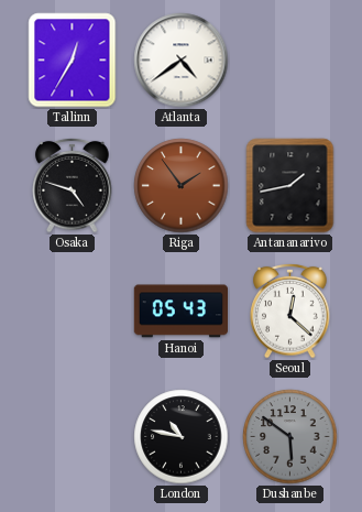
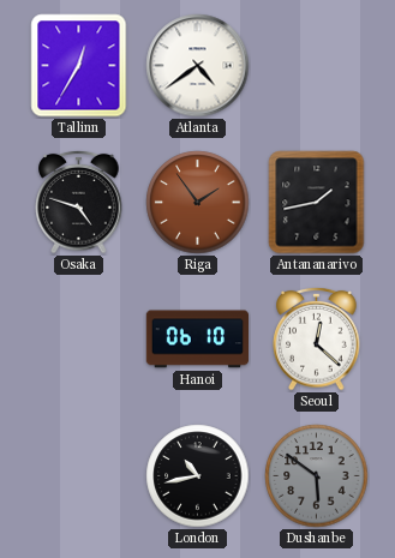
Hanoi: 05:43 -> 06:10 (197, 340)
London: 10:47 -> 10:43 (198, 476)
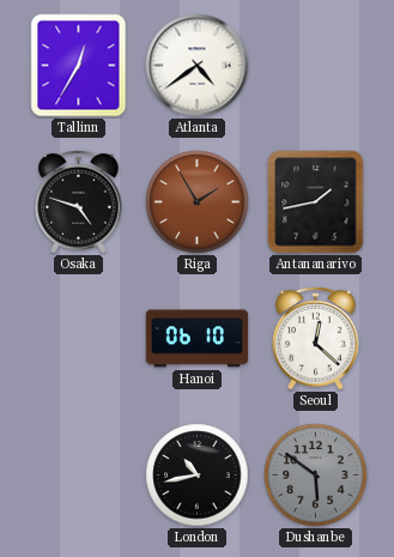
Riga: 1:54 -> 1:55 (198, 202)
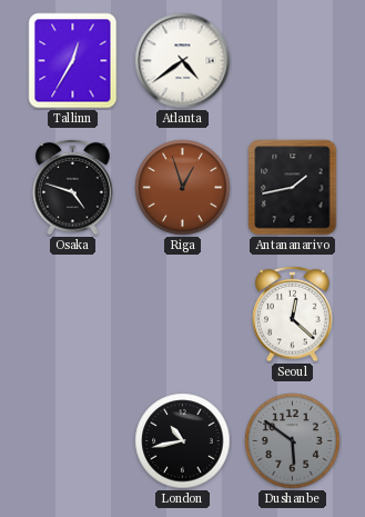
Riga: 1:55 -> 12:57 (183, 188)
Hanoi: 06:10 -> none (196, 339)
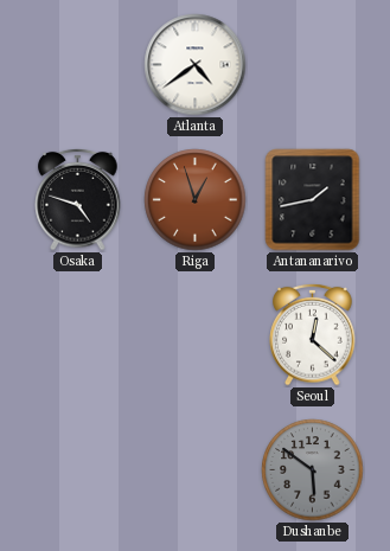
Tallinn: 12:35 -> none (73, 61)
London: 10:43 -> none (183, 441)
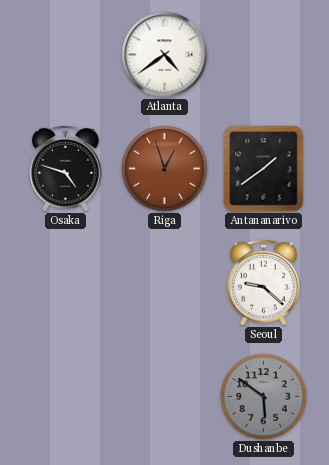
Antananarivo: 1:43 -> 1:39 (264, 169)
Seoul: 12:22 -> 9:22 (264, 282)
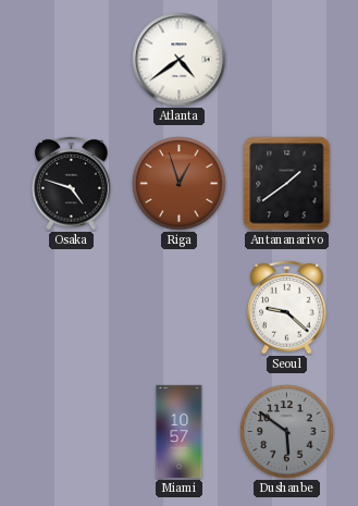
Miami: none -> 10:57 (180, 432)
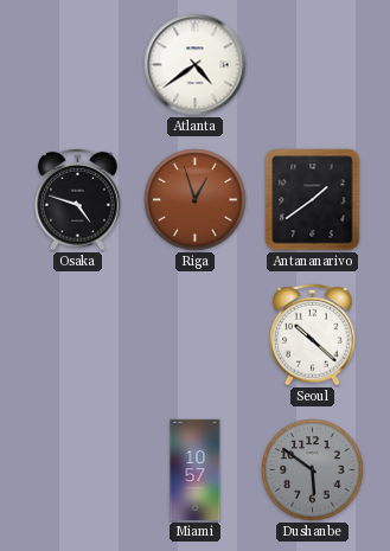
Seoul: 9:22 -> 10:22 (313, 334)
